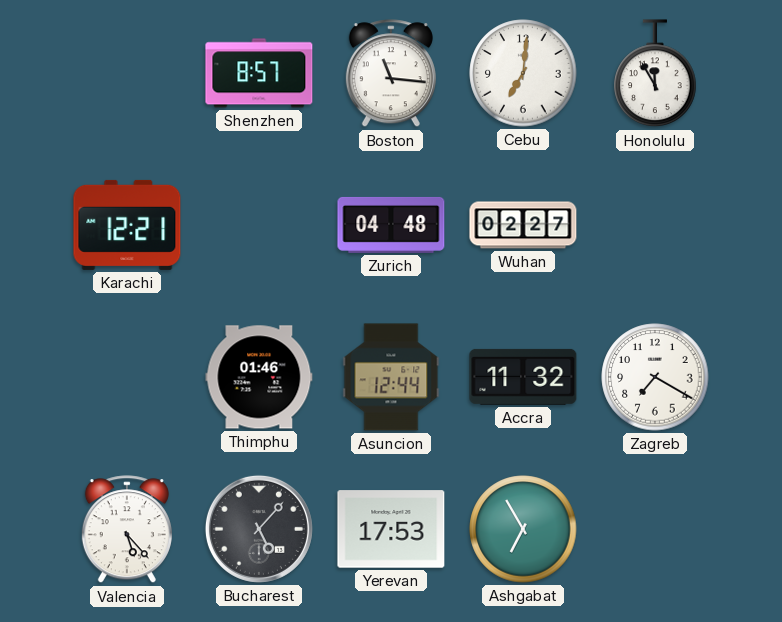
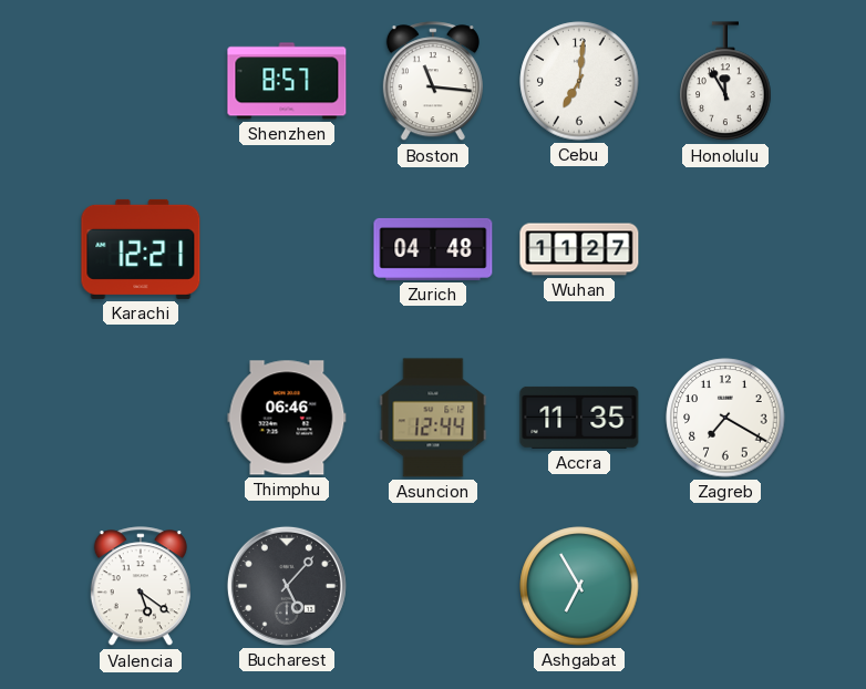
Wuhan: 02:27 -> 11:27 (579, 249)
Thimphu: 01:46 -> 06:46 (287, 418)
Accra: 11:32 -> 11:35 (579, 418)
Valencia: 5:23 -> 5:21 (141, 587)
Yerevan: 17:53 -> none (391, 529)
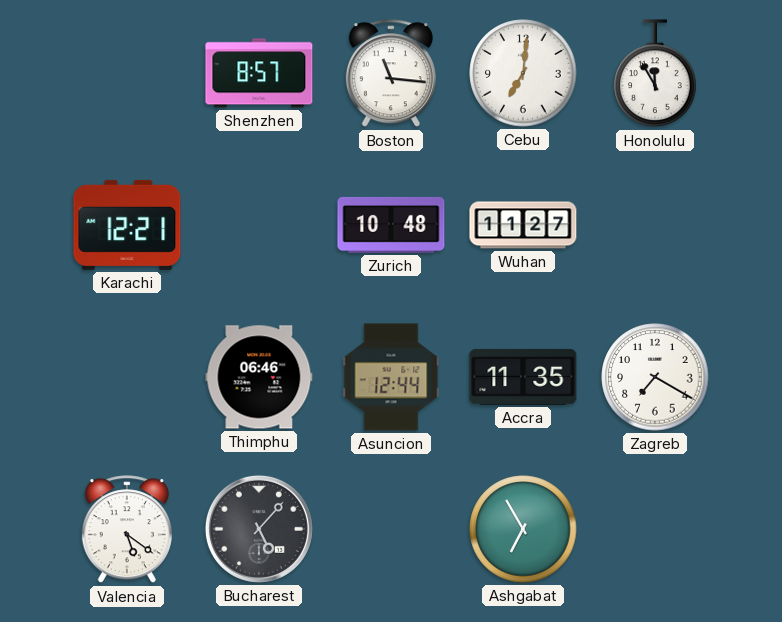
Zurich: 04:48 -> 10:48 (391, 225)
